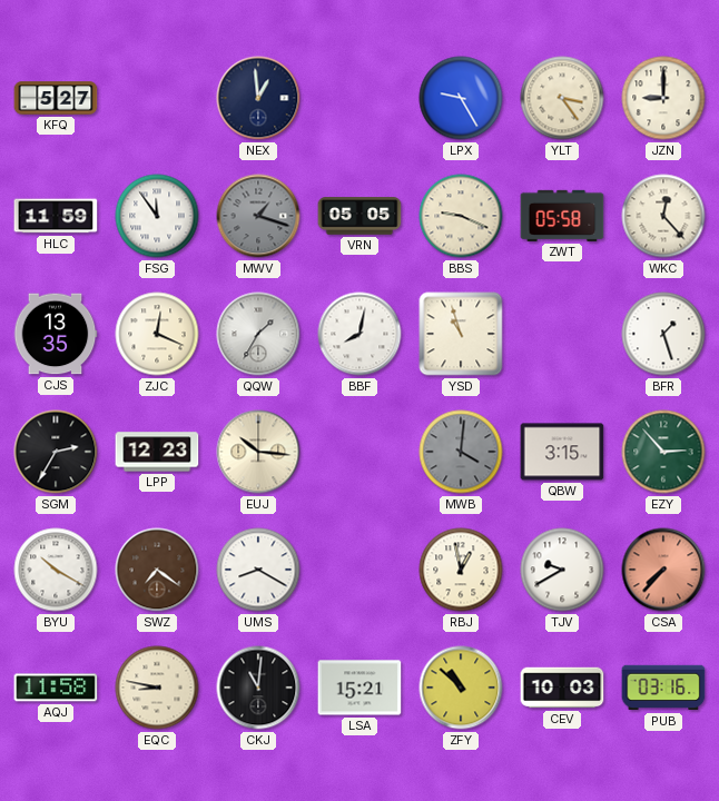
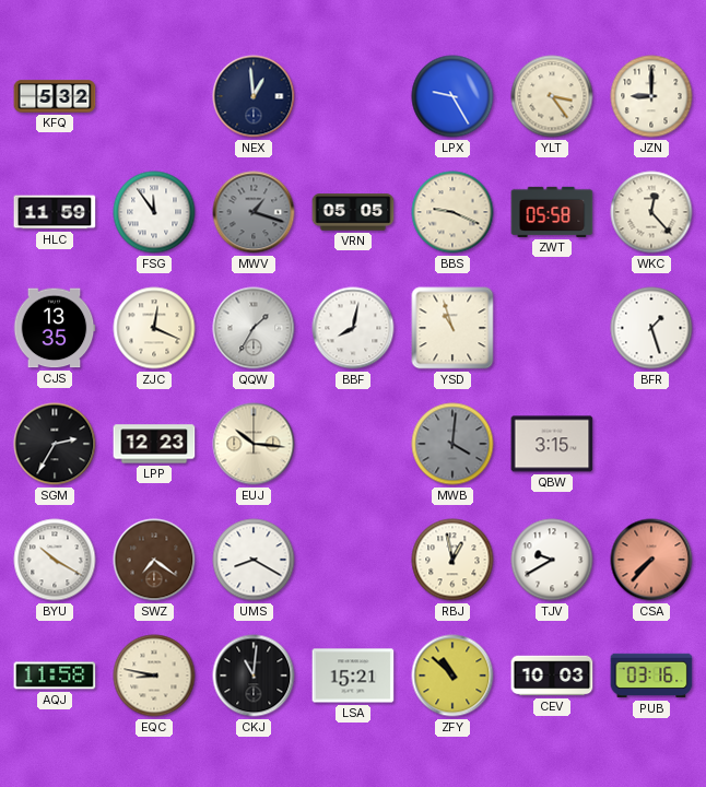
KFQ: 5:27 -> 5:32 (55, 96)
EZY: 2:53 -> none (663, 452)
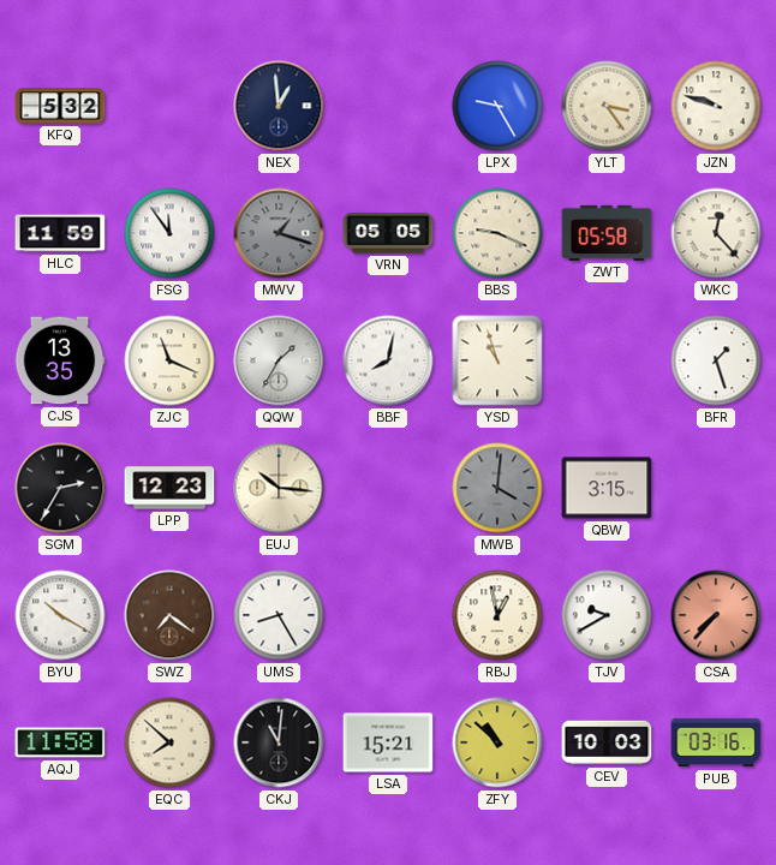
JZN: 9:00 -> 9:48 (716, 106)
ZJC: 12:19 -> 11:19 (169, 360)
UMS: 8:20 -> 8:25 (279, 615)
EQC: 8:47 -> 7:52 (169, 742)
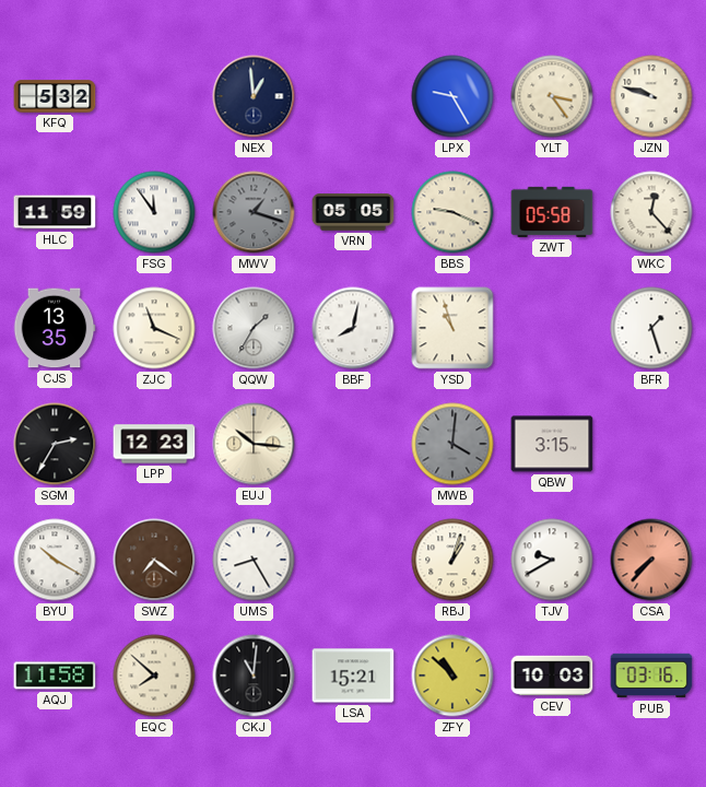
RBJ: 12:58 -> 1:03 (452, 560)
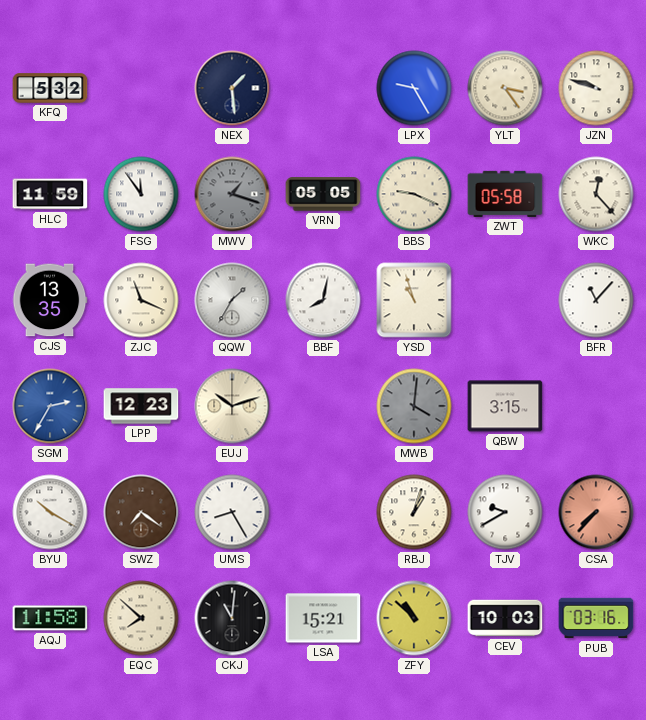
NEX: 12:59 -> 1:29 (232, 88)
BFR: 1:27 -> 11:07 (596, 300)
SGM dial: black -> blue (50, 406)
EUJ: 10:16 -> 10:12 (232, 406)
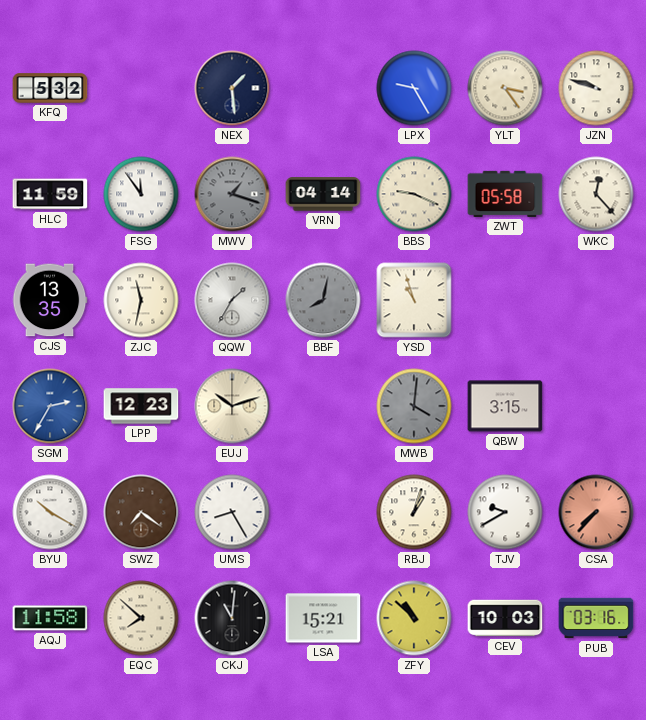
VRN: 05:05 -> 04:14 (323, 194)
ZJC: 11:19 -> 11:32 (141, 300)
BBF dial: white -> grey (323, 300)
BFR: 11:07 -> none (596, 300)
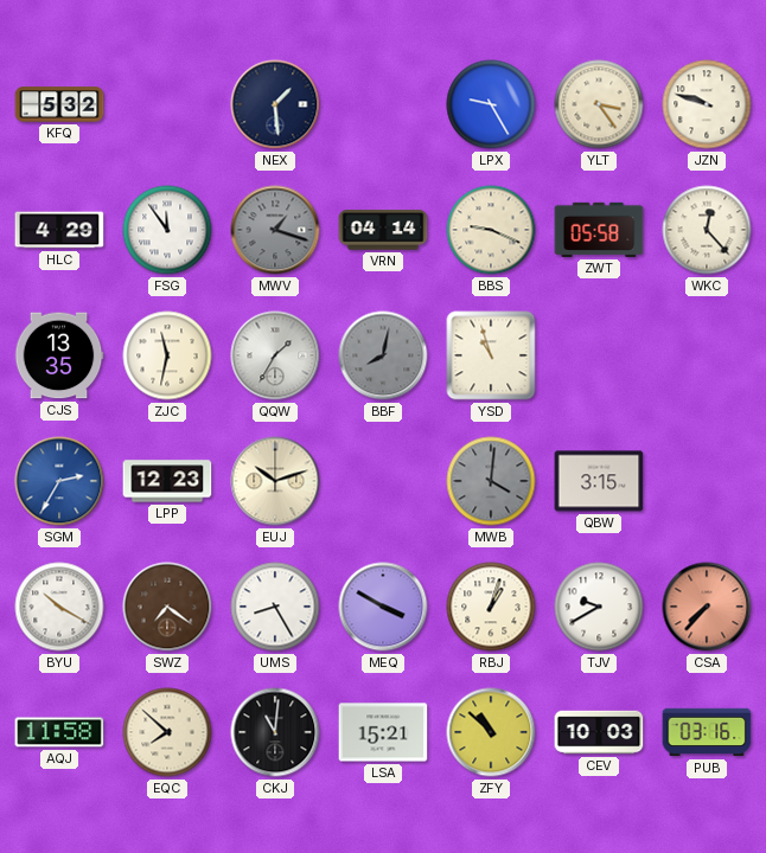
HLC: 11:59 -> 4:29 (59, 230)
MEQ: none -> 3:50 (383, 607)
